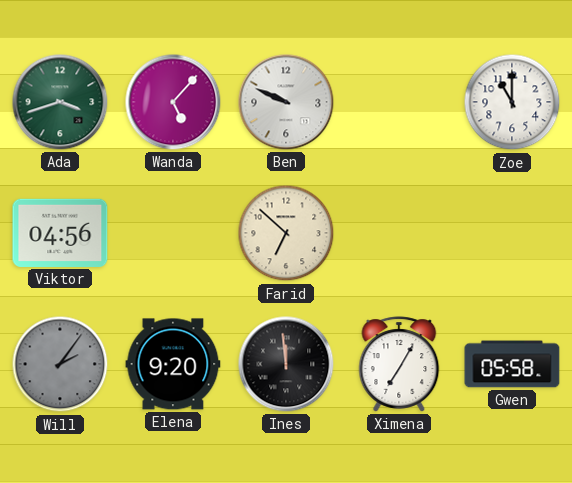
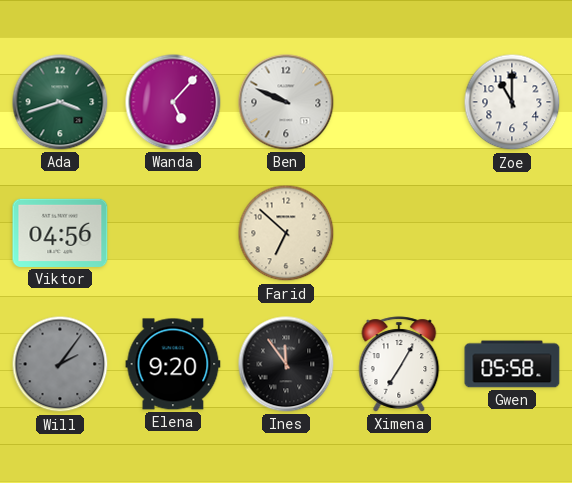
Ines: 11:59 -> 11:54 (286, 364)
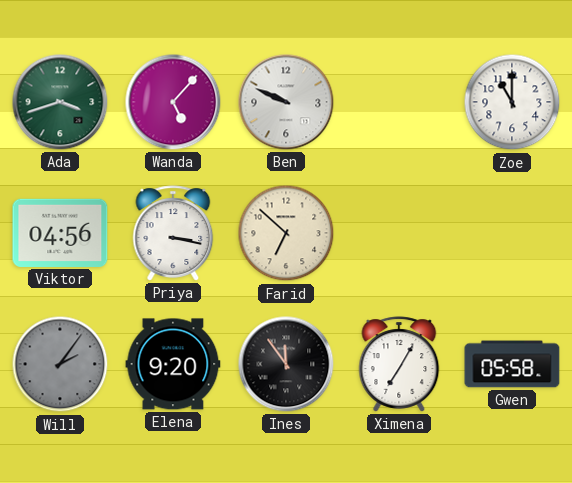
Priya: none -> 3:17 (173, 233)
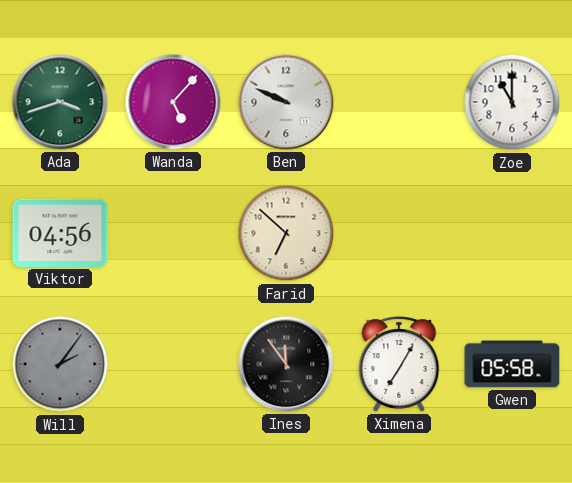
Priya: 3:17 -> none (173, 233)
Elena: 9:20 -> none (173, 364)
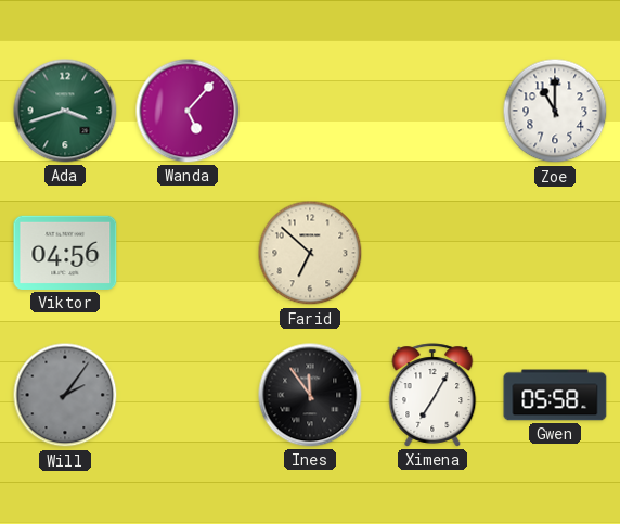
Ben: 9:49 -> none (286, 102)
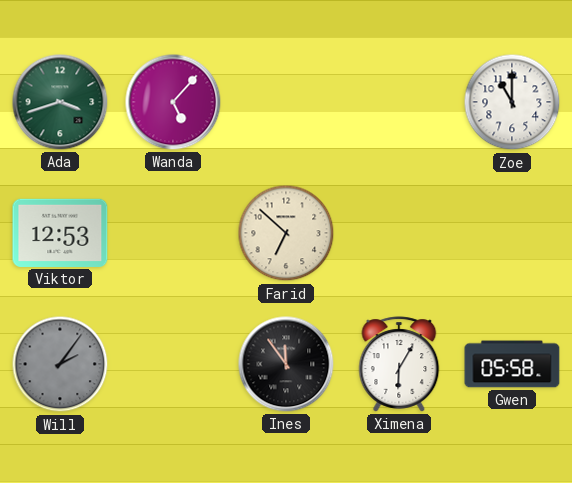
Viktor: 04:56 -> 12:53 (60, 233)
Ximena: 7:05 -> 6:05 (399, 364)
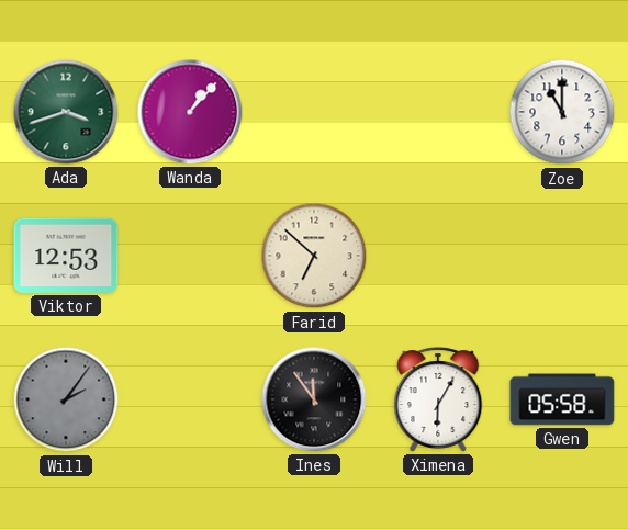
Wanda: 5:07 -> 1:07 (190, 112)
